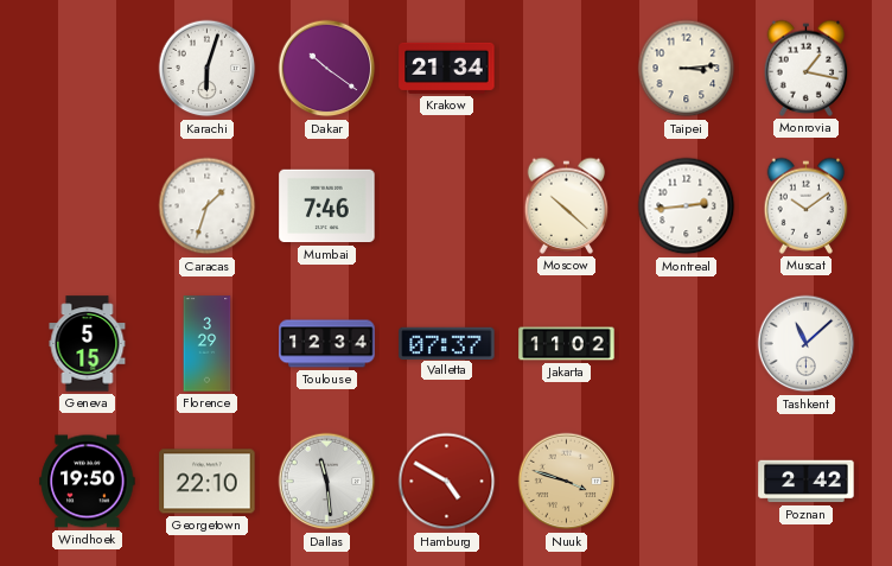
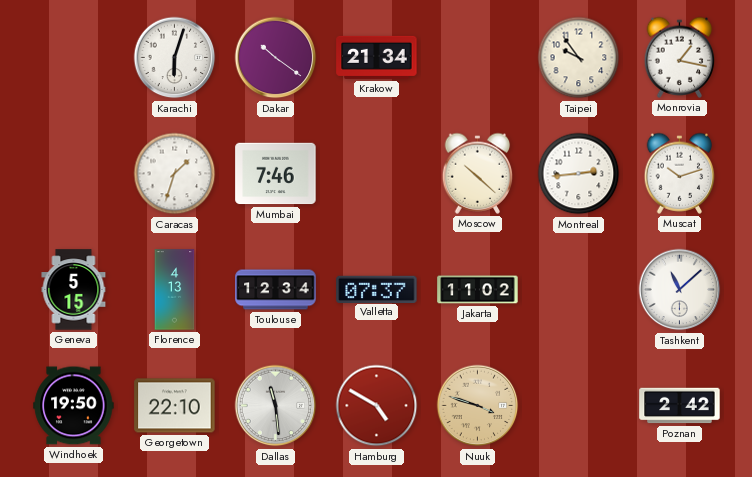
Taipei: 3:14 -> 9:54 (579, 58)
Muscat: 10:09 -> 10:12 (680, 173)
Florence: 3:29 -> 4:13 (175, 290)
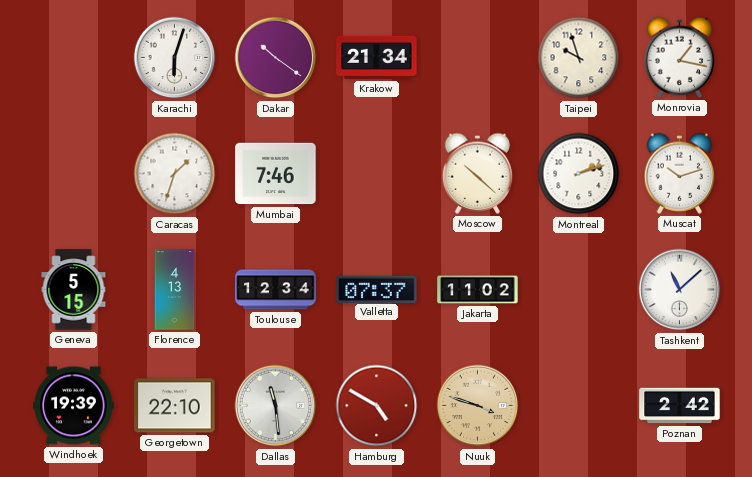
Taipei: 9:54 -> 9:57 (579, 58)
Montreal: 2:44 -> 2:12 (579, 174)
Windhoek: 19:50 -> 19:39 (74, 406)
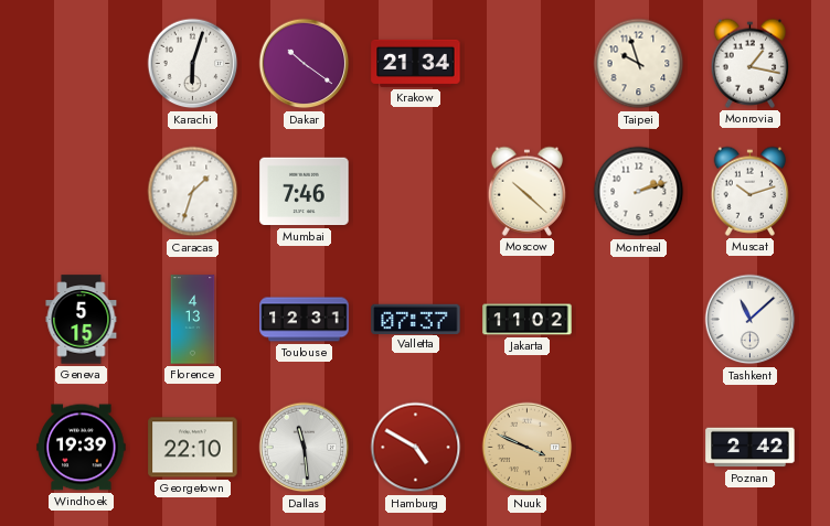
Toulouse: 12:34 -> 12:31 (305, 320)
Nuuk: 3:48 -> 3:49 (528, 448)
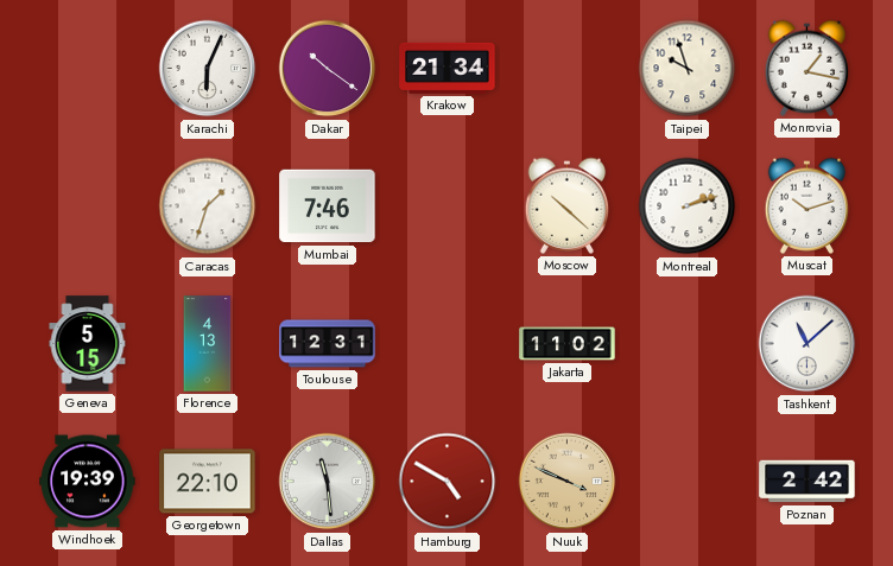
Karachi: 6:03 -> 6:04 (208, 69)
Valletta: 07:37 -> none (416, 319)
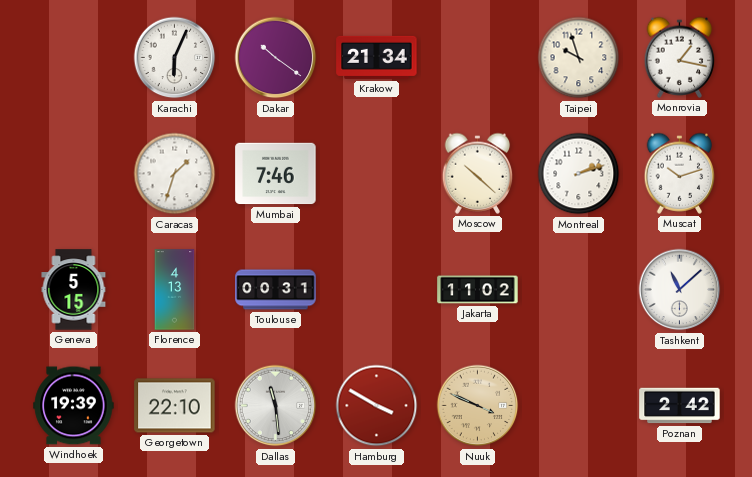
Toulouse: 12:31 -> 00:31 (276, 290)
Hamburg: 4:50 -> 3:50 (377, 406)
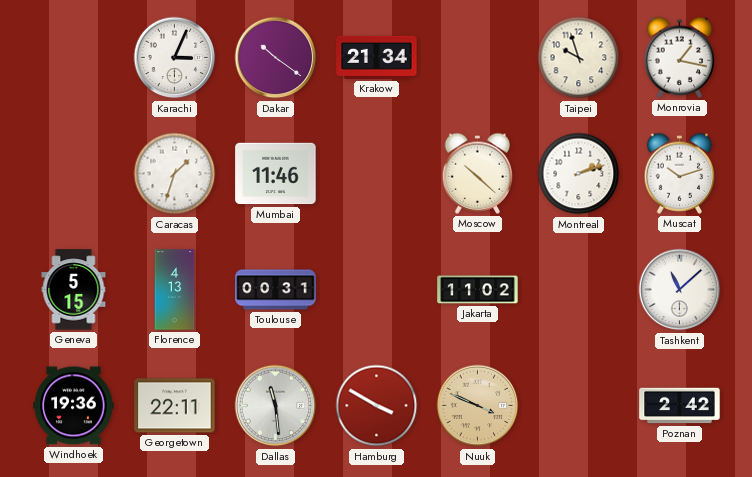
Karachi: 6:04 -> 3:04 (175, 58)
Mumbai: 7:46 -> 11:46 (276, 174)
Windhoek: 19:39 -> 19:36 (74, 406)
Georgetown: 22:10 -> 22:11 (175, 406)
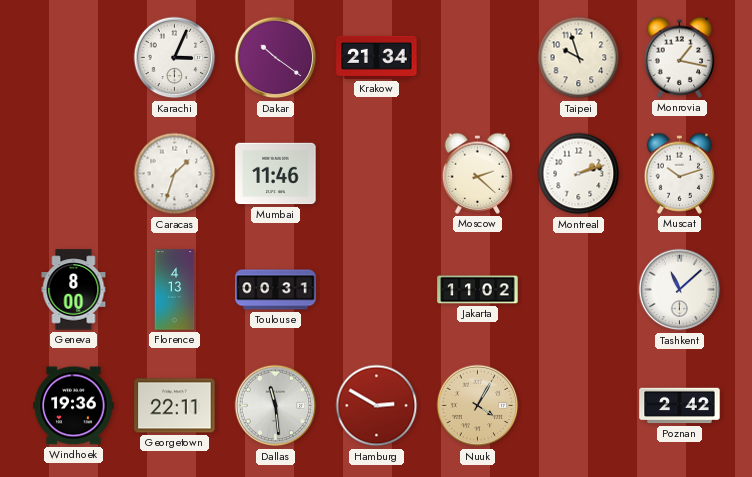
Moscow: 10:22 -> 2:22 (478, 173)
Geneva: 5:15 -> 8:00 (74, 290)
Hamburg: 3:50 -> 2:50 (377, 406)
Nuuk: 3:49 -> 4:05 (478, 406)
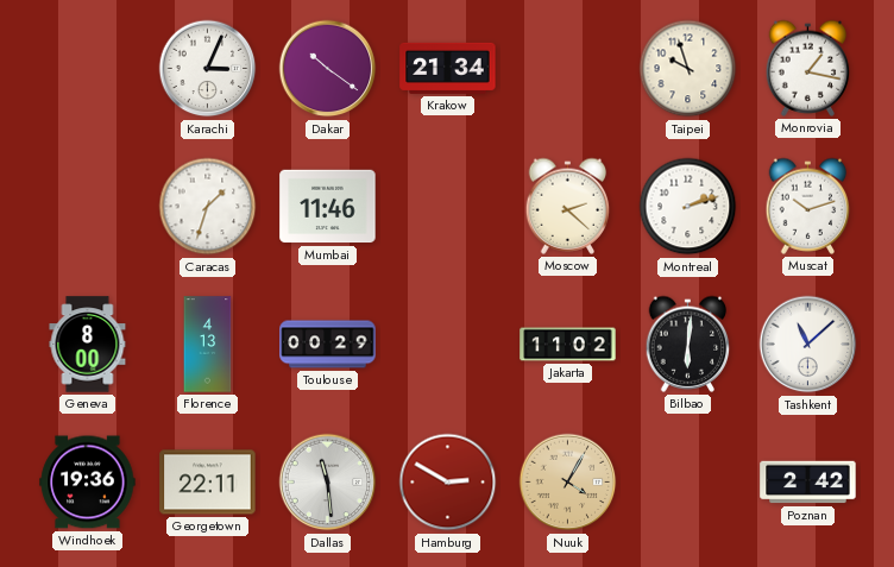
Toulouse: 00:31 -> 00:29 (328, 345)
Bilbao: none -> 6:01 (688, 344)
